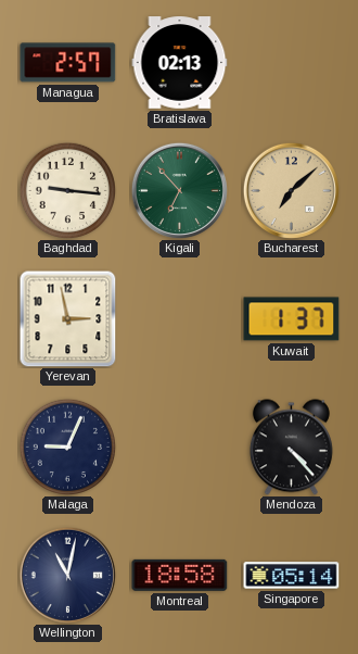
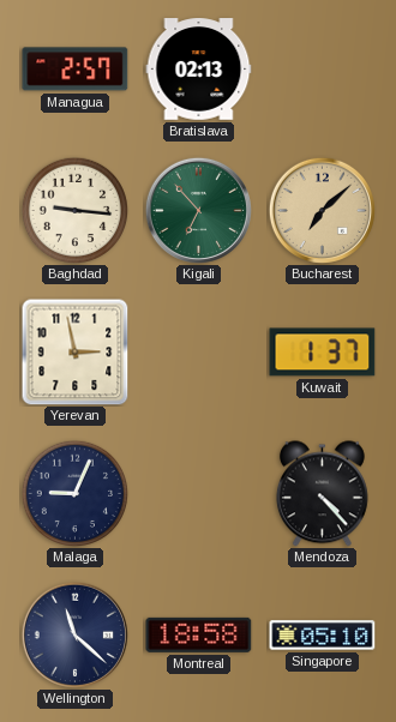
Wellington: 11:02 -> 11:22 (74, 634)
Singapore: 05:14 -> 05:10 (323, 636)
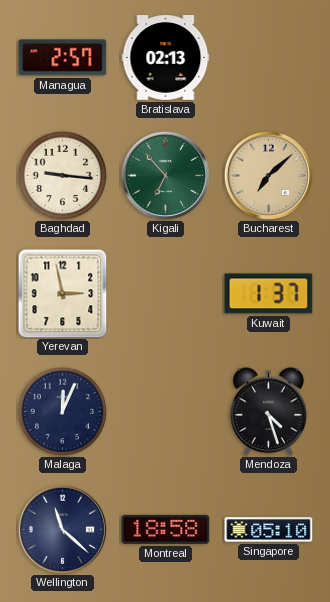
Malaga: 9:04 -> 12:04 (62, 411)
Mendoza: 4:23 -> 4:27 (268, 412)
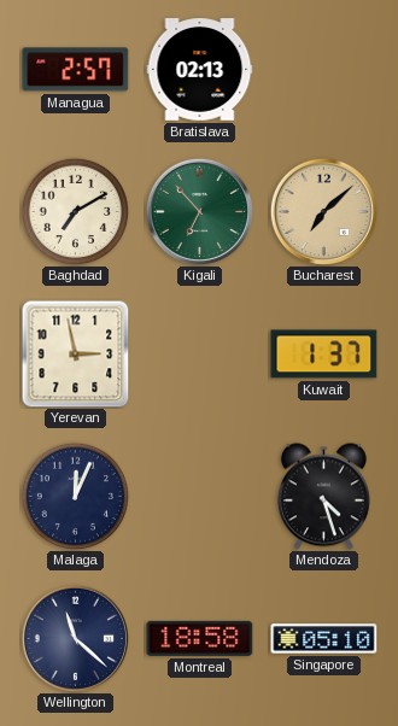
Baghdad: 9:16 -> 7:10 (75, 211)
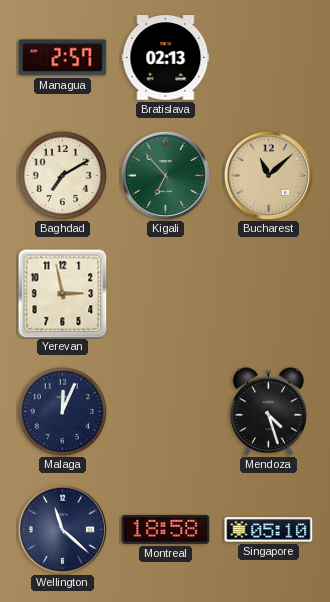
Bucharest: 7:08 -> 11:08 (268, 175)
Kuwait: 1:37 -> none (324, 355)
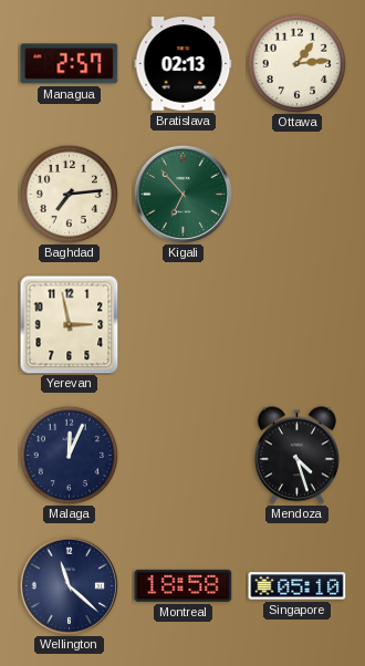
Ottawa: none -> 1:14 (296, 63)
Baghdad: 7:10 -> 7:14 (69, 194)
Bucharest: 11:08 -> none (268, 175)
